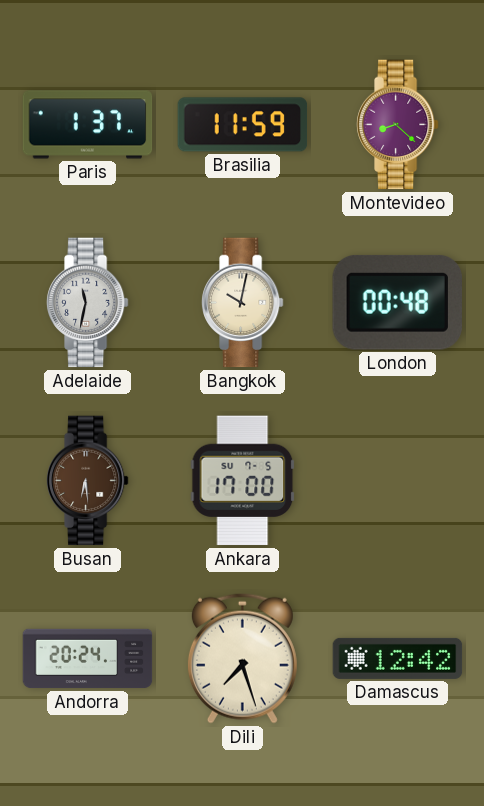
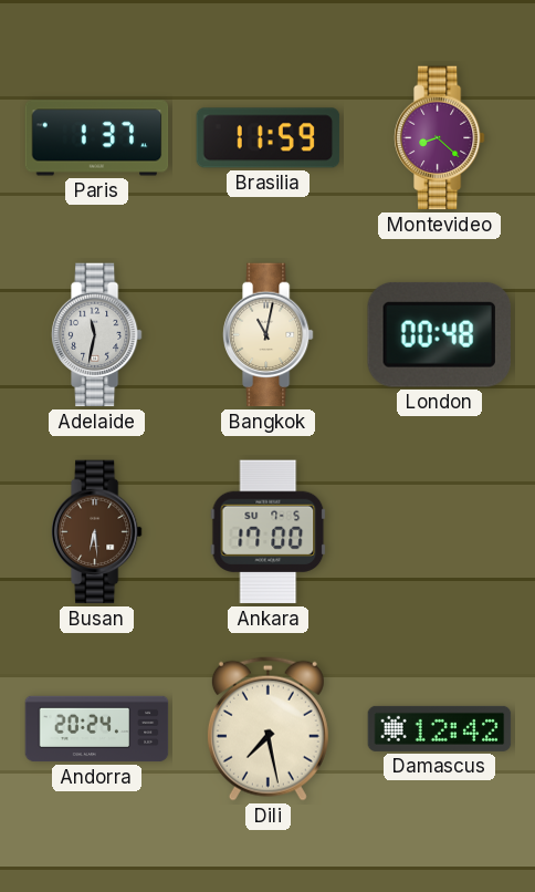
Bangkok: 10:02 -> 11:02 (267, 335)
Dili: 7:27 -> 7:28 (267, 728)
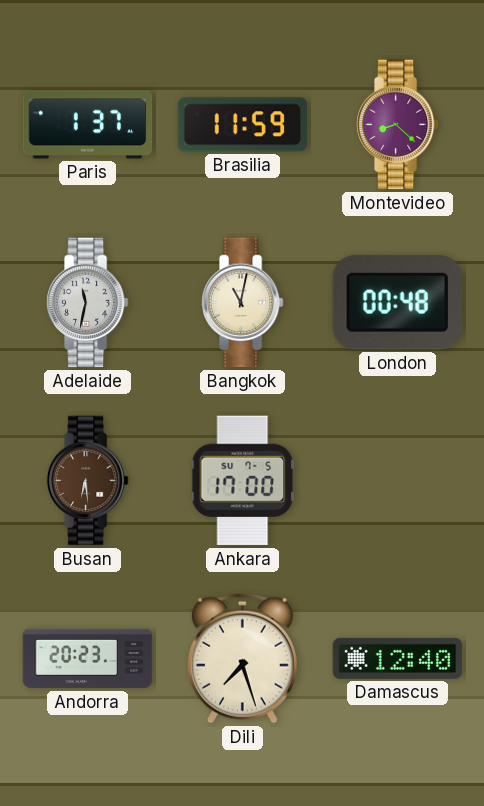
Andorra: 20:24 -> 20:23 (88, 659)
Dili: 7:28 -> 7:27 (242, 658)
Damascus: 12:42 -> 12:40 (398, 658)
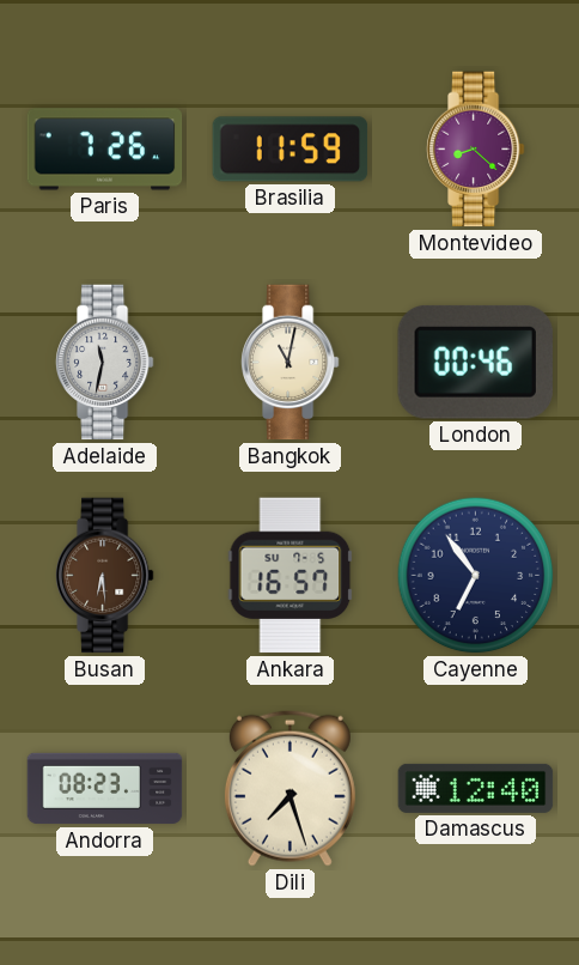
Paris: 1:37 -> 7:26 (105, 150)
London: 00:48 -> 00:46 (475, 362)
Ankara: 17:00 -> 16:57 (291, 576)
Cayenne: none -> 6:54 (476, 576)
Andorra: 20:23 -> 08:23 (105, 789)
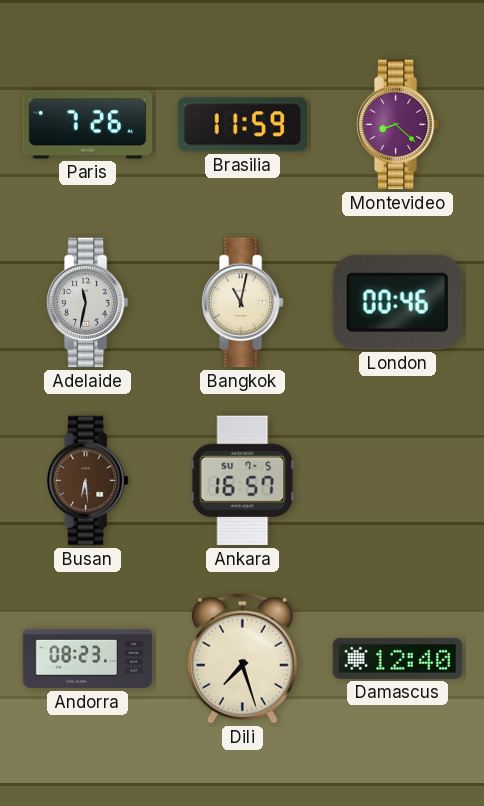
Cayenne: 6:54 -> none (476, 576)
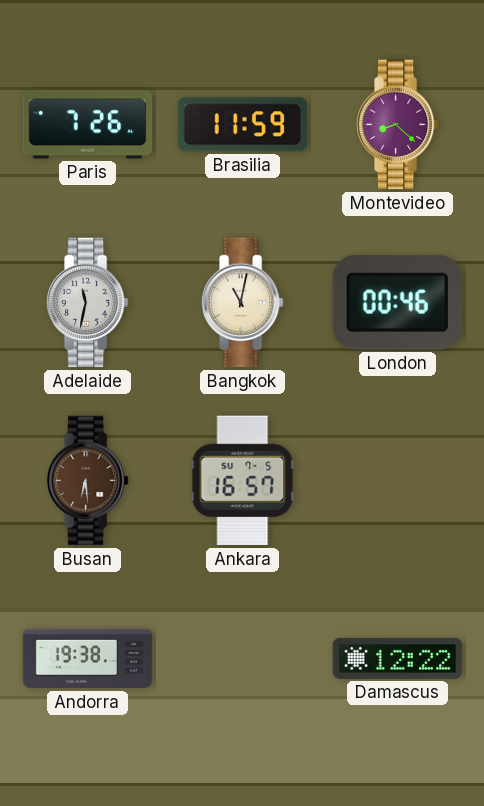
Andorra: 08:23 -> 19:38 (88, 659)
Dili: 7:27 -> none (242, 658)
Damascus: 12:40 -> 12:22 (398, 658)
